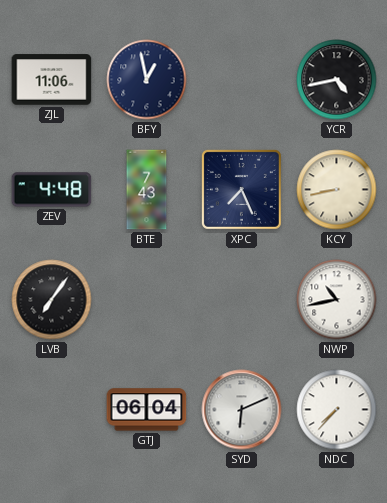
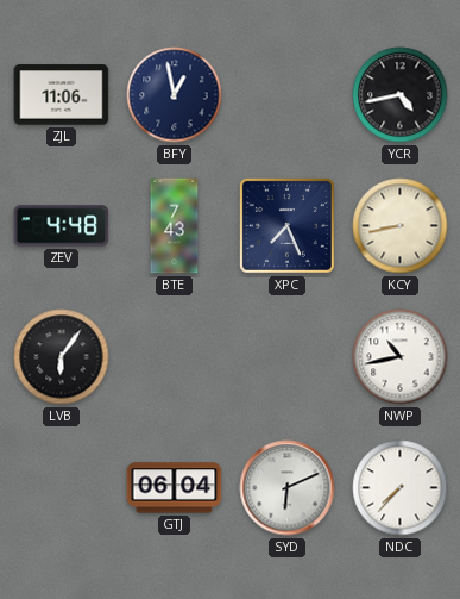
LVB: 7:06 -> 6:06 (62, 357)
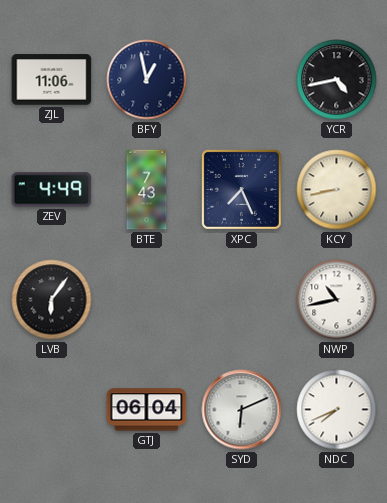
ZEV: 4:48 -> 4:49 (52, 190)
NDC: 7:37 -> 7:41 (337, 410)
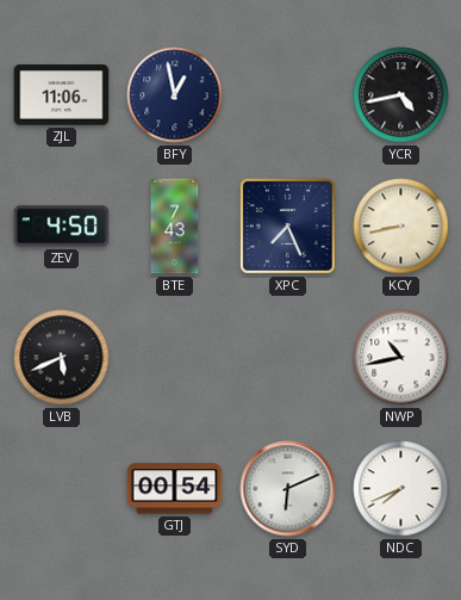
ZEV: 4:49 -> 4:50 (62, 227)
LVB: 6:06 -> 5:41 (62, 358)
GTJ: 06:04 -> 00:54 (175, 489)
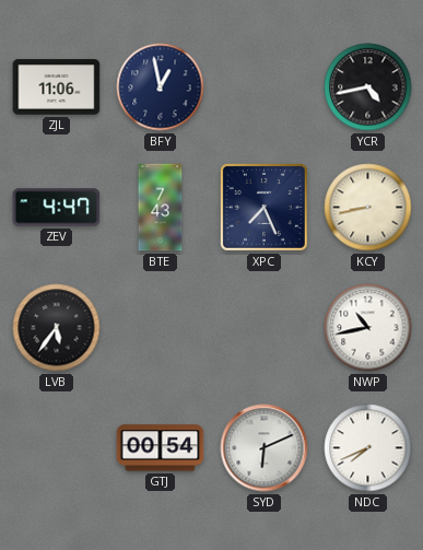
ZEV: 4:50 -> 4:47 (57, 208)
LVB: 5:41 -> 5:36 (57, 328)
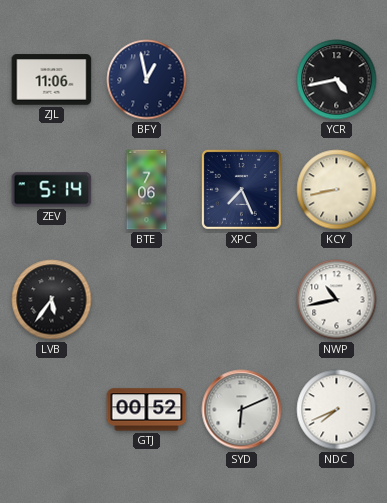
ZEV: 4:47 -> 5:14 (52, 190)
BTE: 7:43 -> 7:06 (147, 190)
GTJ: 00:54 -> 00:52 (147, 410)
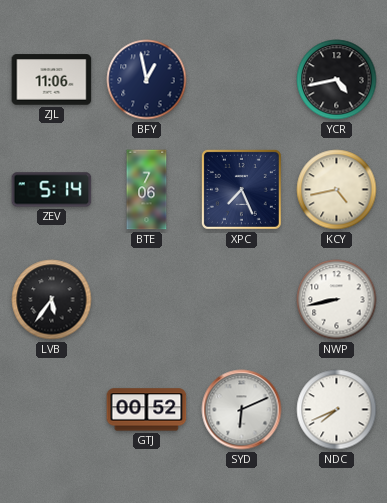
KCY: 8:43 -> 4:43 (337, 190)
NWP: 10:43 -> 8:43 (337, 300)
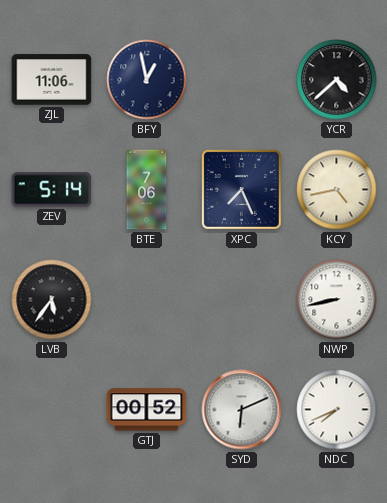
YCR: 4:43 -> 4:38 (337, 80)
